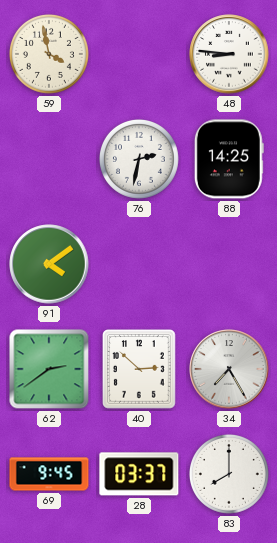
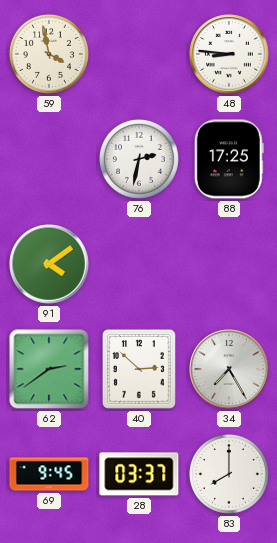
88: 14:25 -> 17:25 (229, 159)
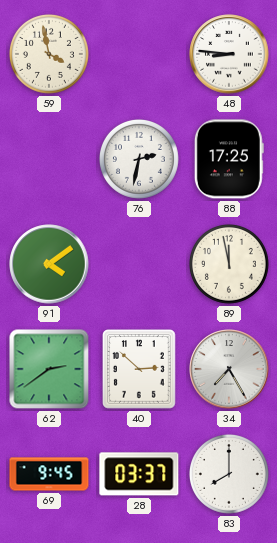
89: none -> 11:58 (229, 264)
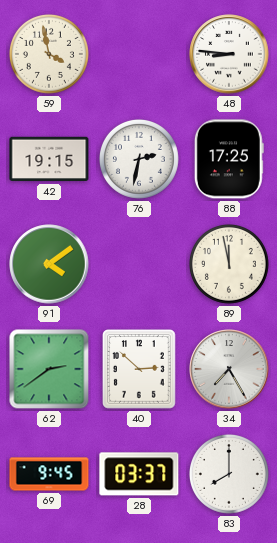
42: none -> 19:15 (49, 159)
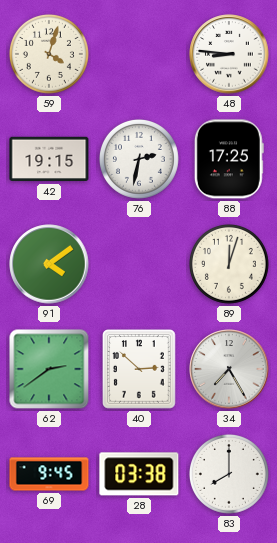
59: 3:58 -> 4:03 (49, 54)
89: 11:58 -> 12:03 (229, 264)
28: 03:37 -> 03:38 (139, 474)
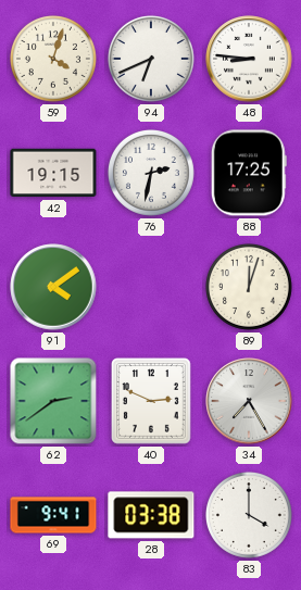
94: none -> 6:41 (151, 59)
40: 2:52 -> 2:49 (151, 401)
69: 9:45 -> 9:41 (53, 515)
83: 8:00 -> 4:00 (249, 515)
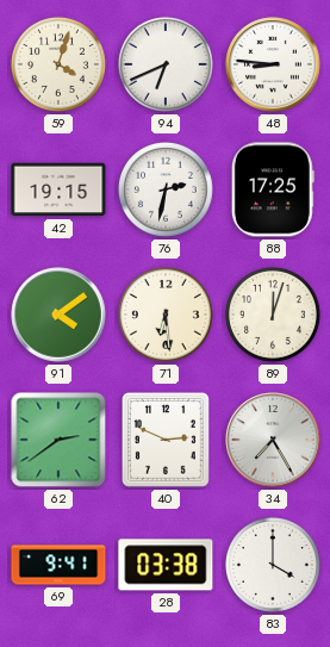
71: none -> 6:29 (166, 315)
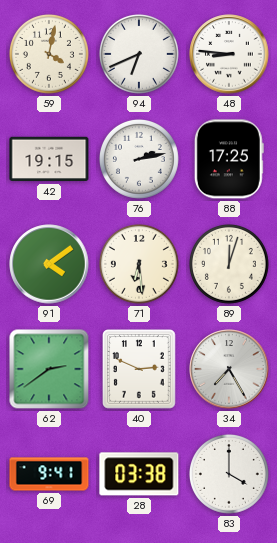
59: 4:03 -> 4:02 (49, 54)
76: 2:32 -> 2:13 (139, 159)
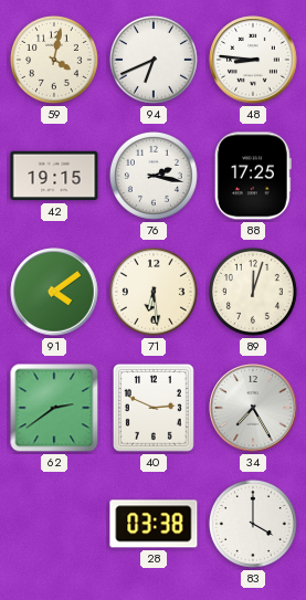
76: 2:13 -> 2:17 (154, 176)
69: 9:41 -> none (49, 474)
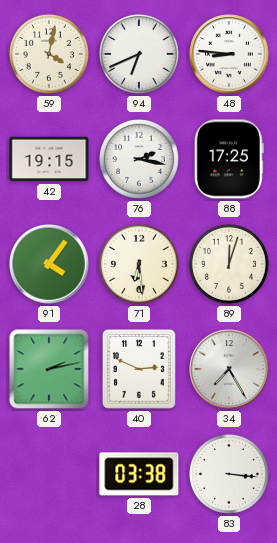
91: 4:09 -> 4:06 (49, 264)
62: 2:39 -> 2:13 (49, 369)
83: 4:00 -> 3:16 (229, 474)
